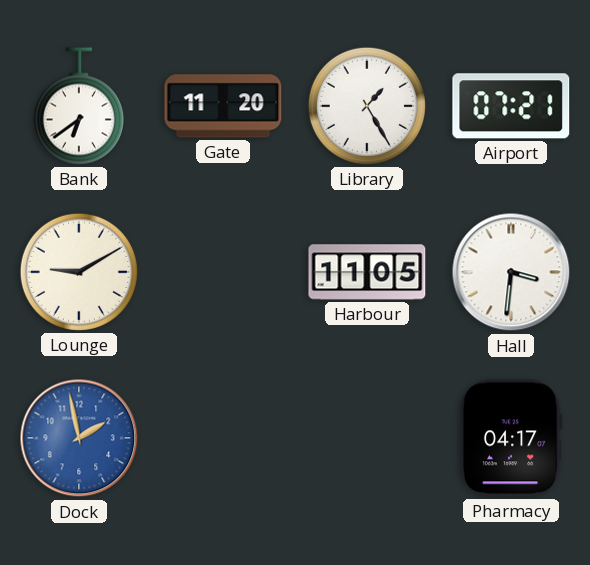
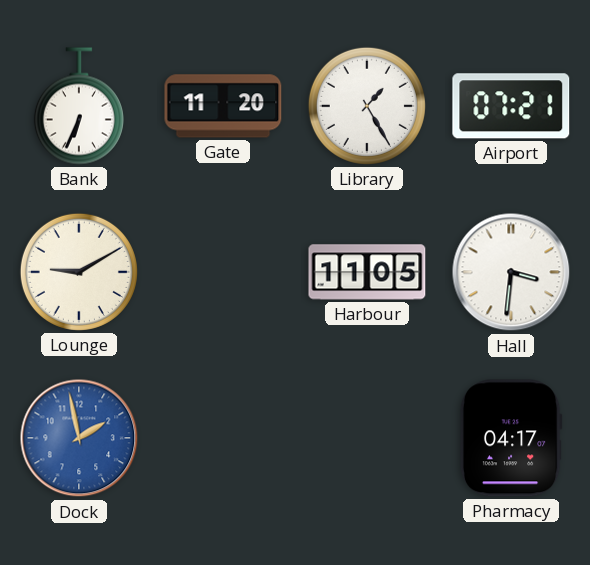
Bank: 6:39 -> 6:34 (79, 106)
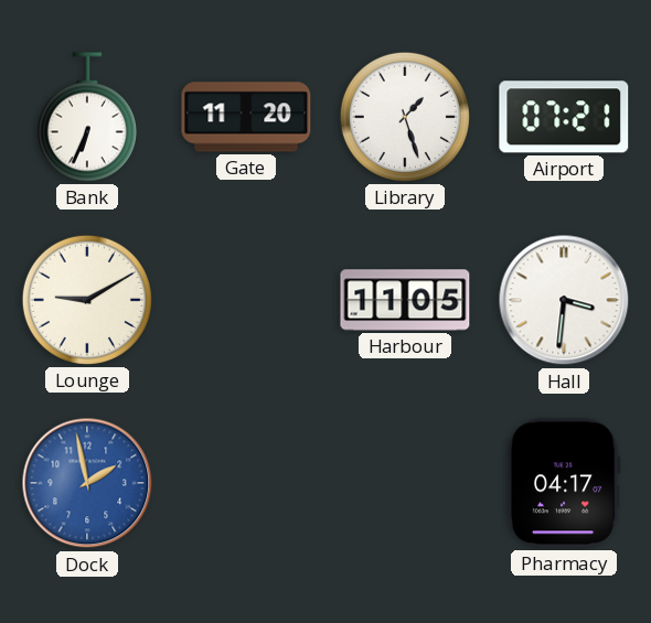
Library: 1:25 -> 1:27 (405, 117)
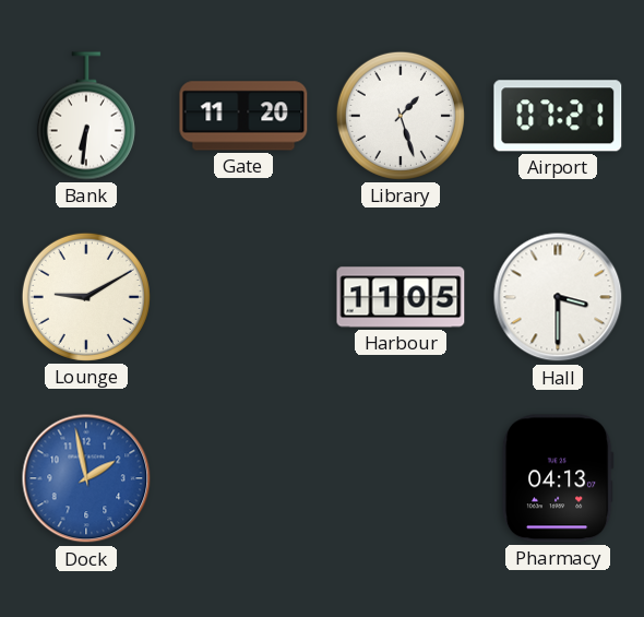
Bank: 6:34 -> 6:31 (86, 116)
Hall: 3:31 -> 3:30 (558, 297)
Pharmacy: 04:17 -> 04:13 (558, 478)
